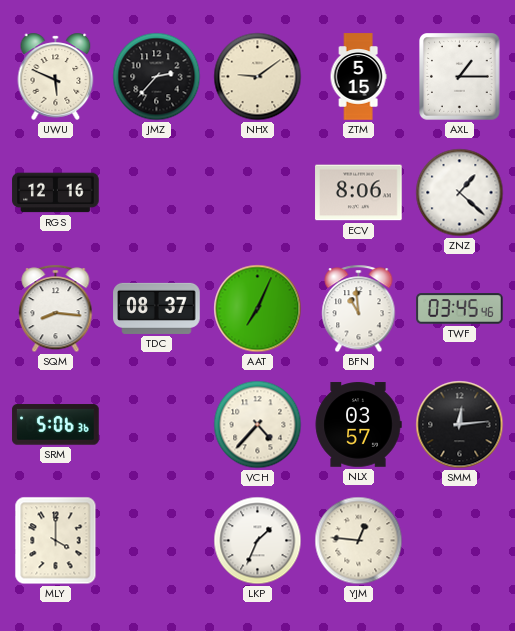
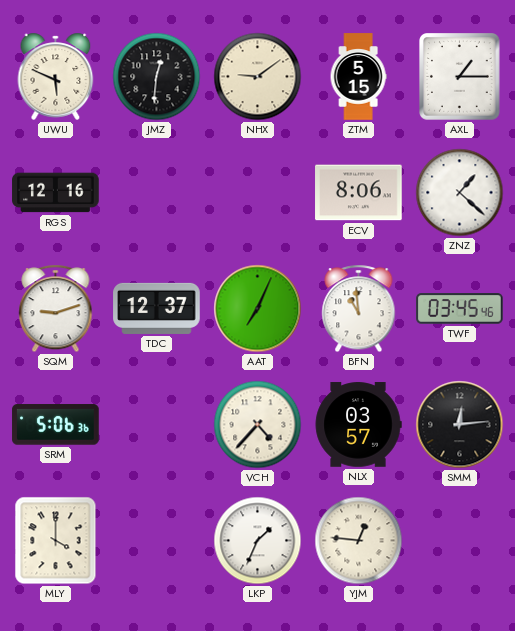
JMZ: 2:37 -> 12:31 (157, 77)
SQM: 8:16 -> 9:12 (56, 309)
TDC: 08:37 -> 12:37 (157, 308)
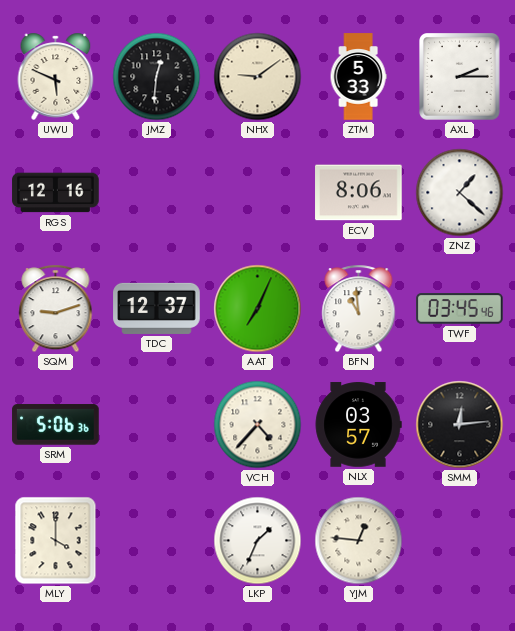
ZTM: 5:15 -> 5:33 (358, 77)
AXL: 1:15 -> 2:15 (460, 77)
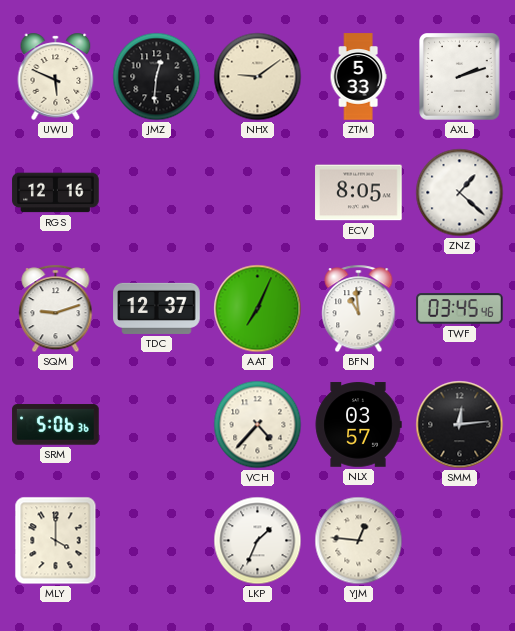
AXL: 2:15 -> 2:12 (460, 77)
ECV: 8:06 -> 8:05 (359, 193)
